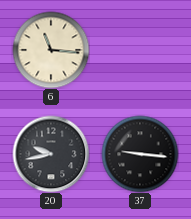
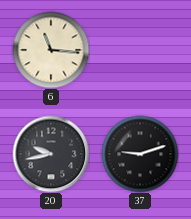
37: 9:16 -> 9:12 (140, 154)
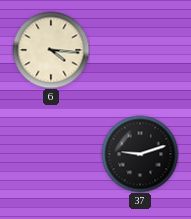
6: 11:16 -> 4:16 (51, 50)
20: 9:43 -> none (51, 154)
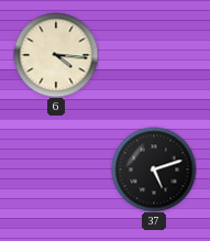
37: 9:12 -> 5:12 (154, 169)
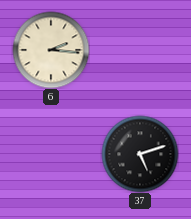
6: 4:16 -> 2:16 (51, 50)
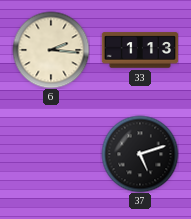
33: none -> 1:13 (140, 50)
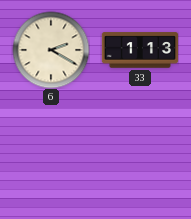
6: 2:16 -> 2:20 (51, 50)
37: 5:12 -> none (140, 154)
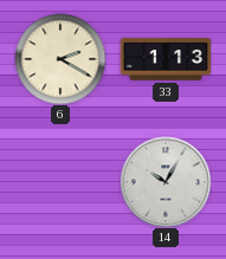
14: none -> 10:05 (166, 182)
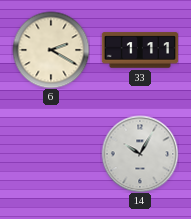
33: 1:13 -> 1:11 (140, 50)
